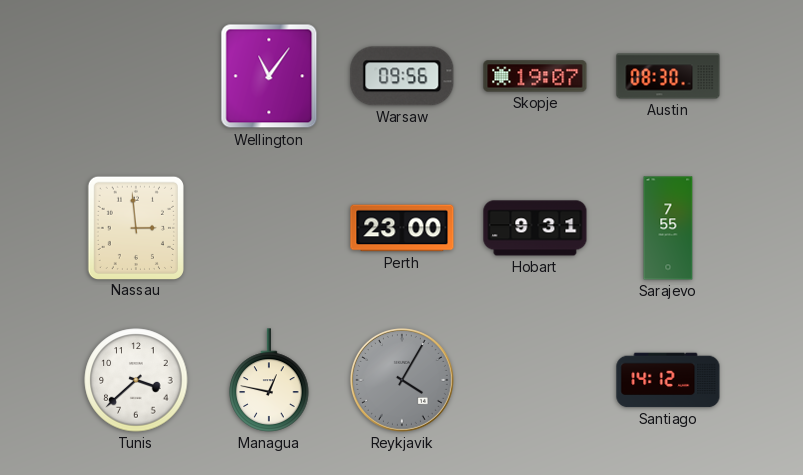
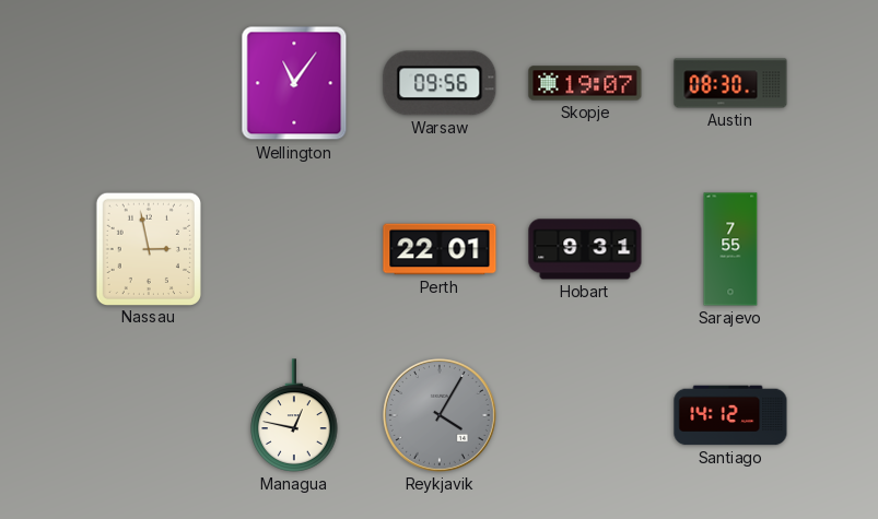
Nassau: 2:59 -> 2:58 (148, 248)
Perth: 23:00 -> 22:01 (440, 249)
Tunis: 3:38 -> none (136, 380)
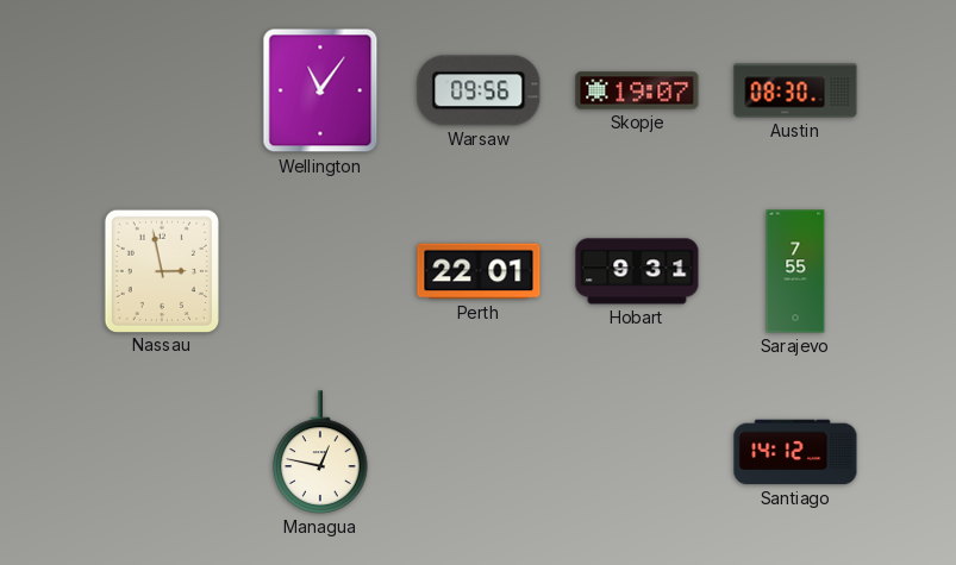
Reykjavik: 4:05 -> none (440, 415)
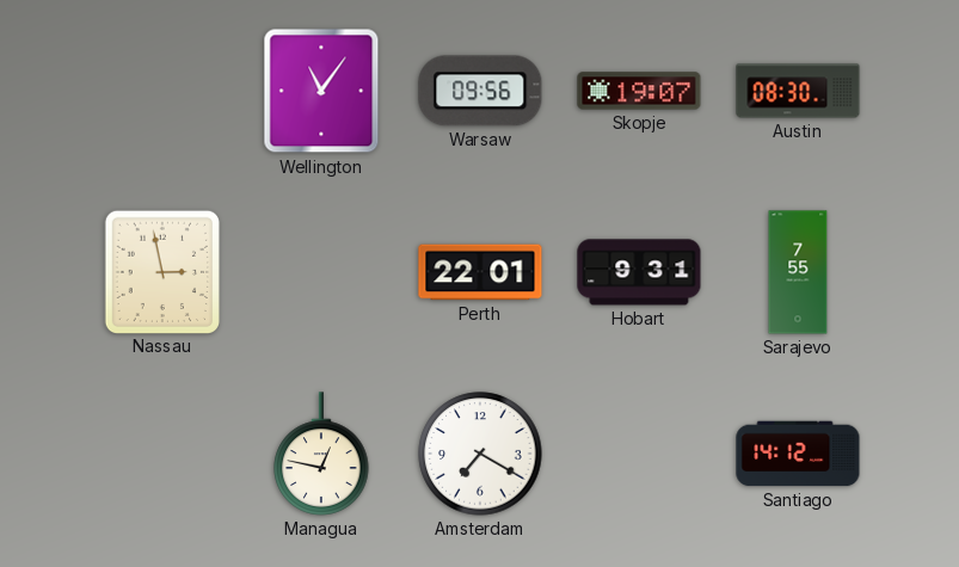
Amsterdam: none -> 7:20 (480, 454)
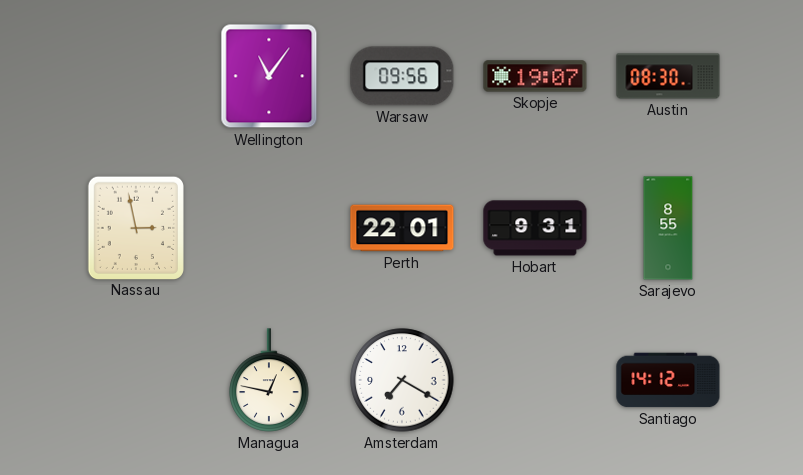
Sarajevo: 7:55 -> 8:55 (668, 228)
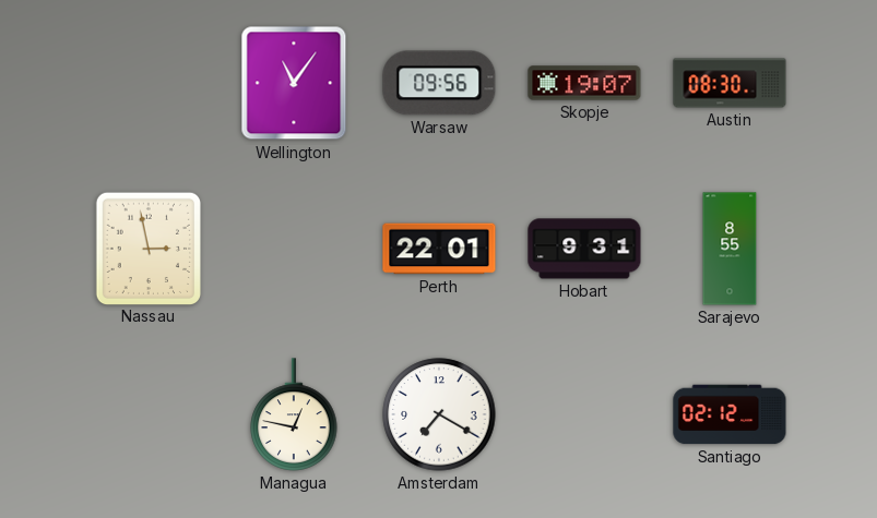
Santiago: 14:12 -> 02:12 (730, 414)
